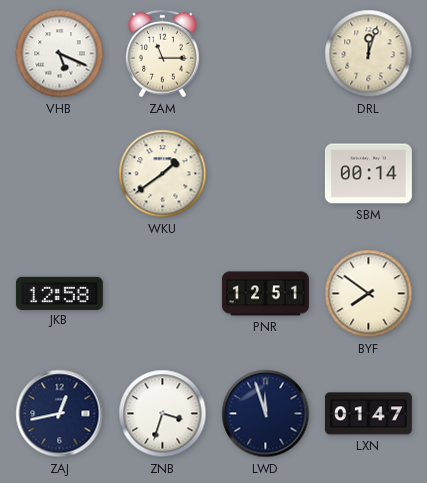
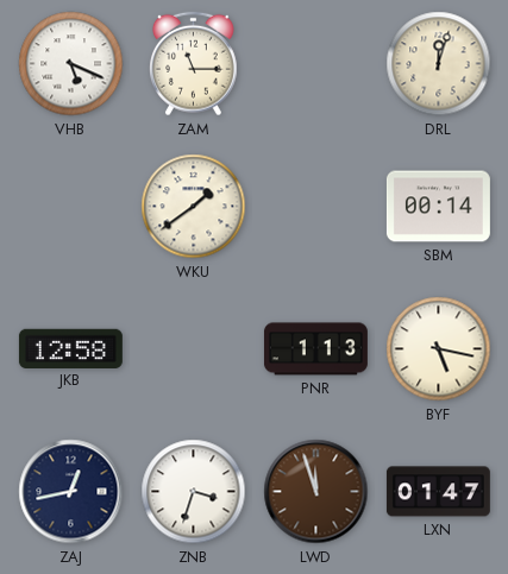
PNR: 12:51 -> 1:13 (315, 349)
BYF: 7:51 -> 5:17 (439, 349)
LWD dial: navy -> brown (316, 492)
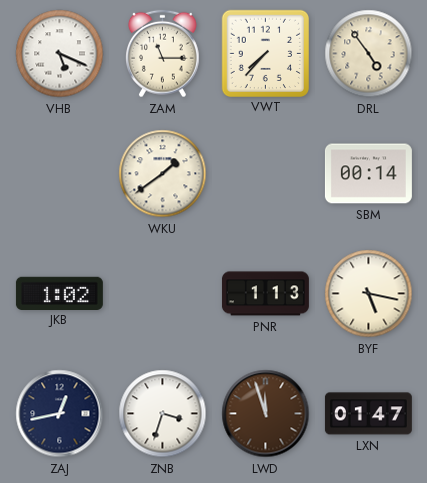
VWT: none -> 7:37 (265, 53)
DRL: 12:03 -> 4:54 (369, 54)
JKB: 12:58 -> 1:02 (59, 293)
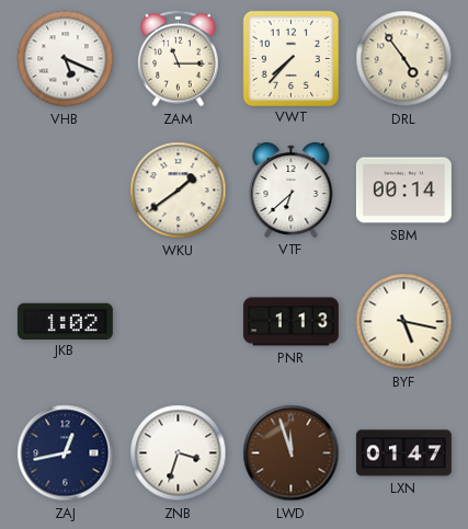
VTF: none -> 6:38 (292, 191)
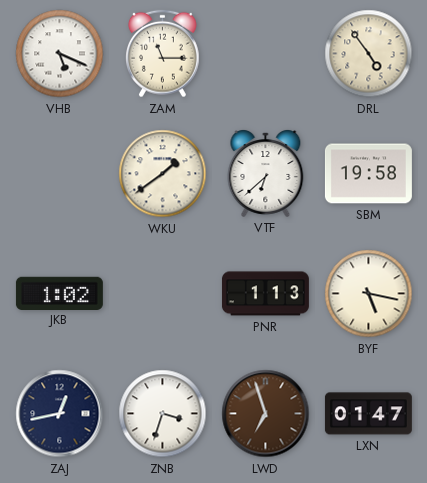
VWT: 7:37 -> none (290, 58)
SBM: 00:14 -> 19:58 (368, 174)
LWD: 11:57 -> 6:57 (266, 414)
